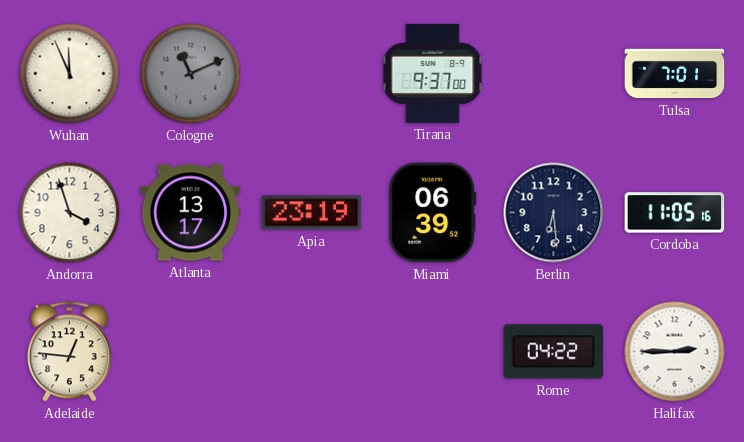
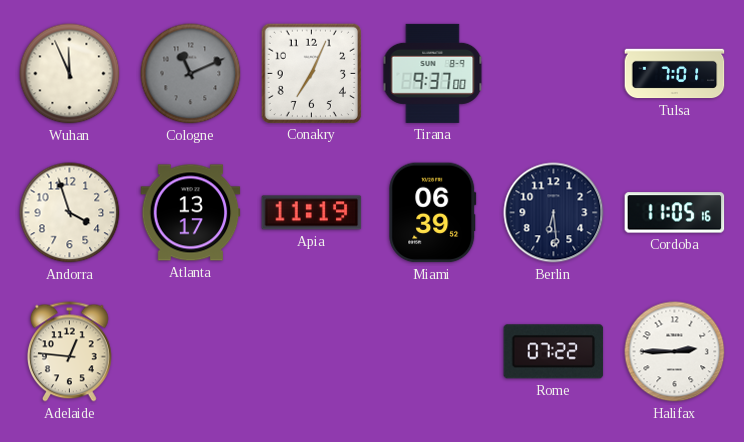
Conakry: none -> 7:04 (311, 73)
Apia: 23:19 -> 11:19 (312, 213)
Rome: 04:22 -> 07:22 (554, 352)
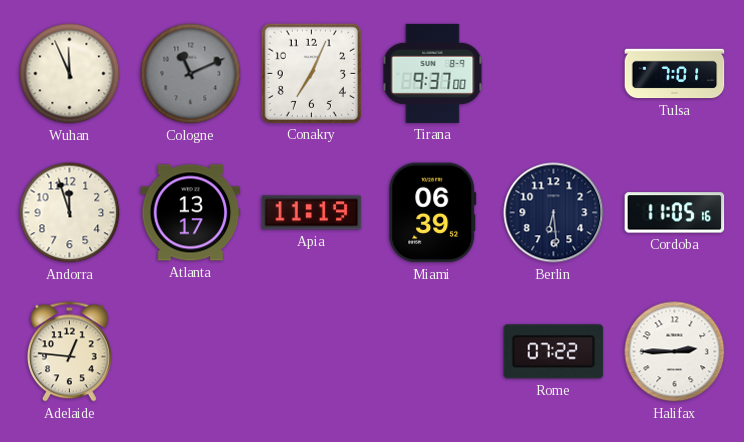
Andorra: 3:57 -> 11:57 (70, 213)
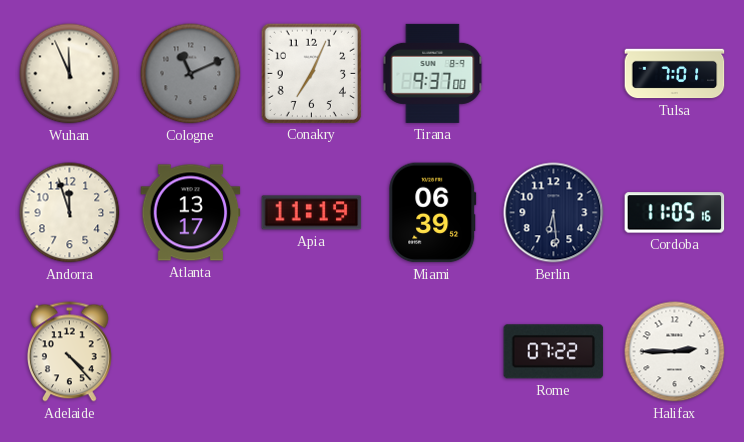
Adelaide: 12:46 -> 4:23 (70, 352)
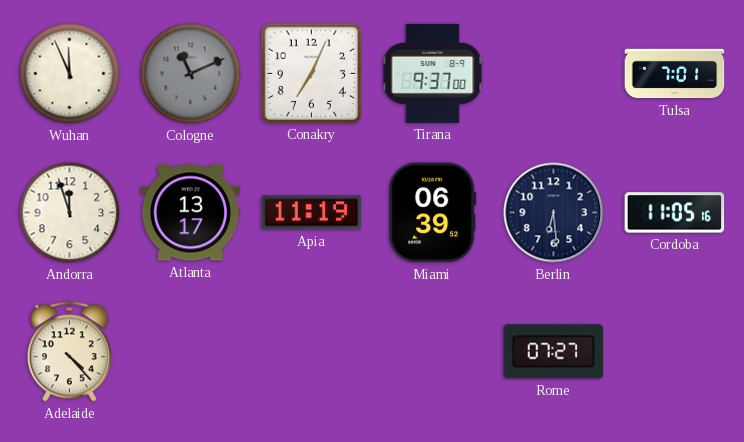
Rome: 07:22 -> 07:27 (554, 352)
Halifax: 2:45 -> none (675, 352)
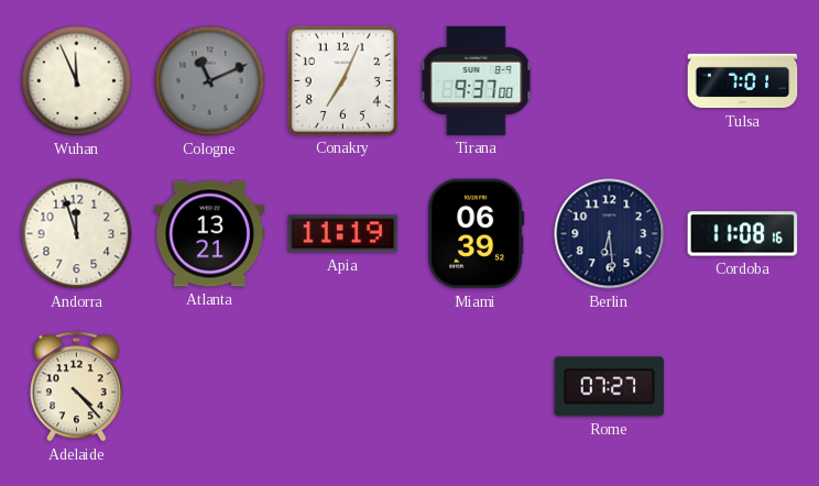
Atlanta: 13:17 -> 13:21 (210, 234)
Cordoba: 11:05 -> 11:08 (743, 234)
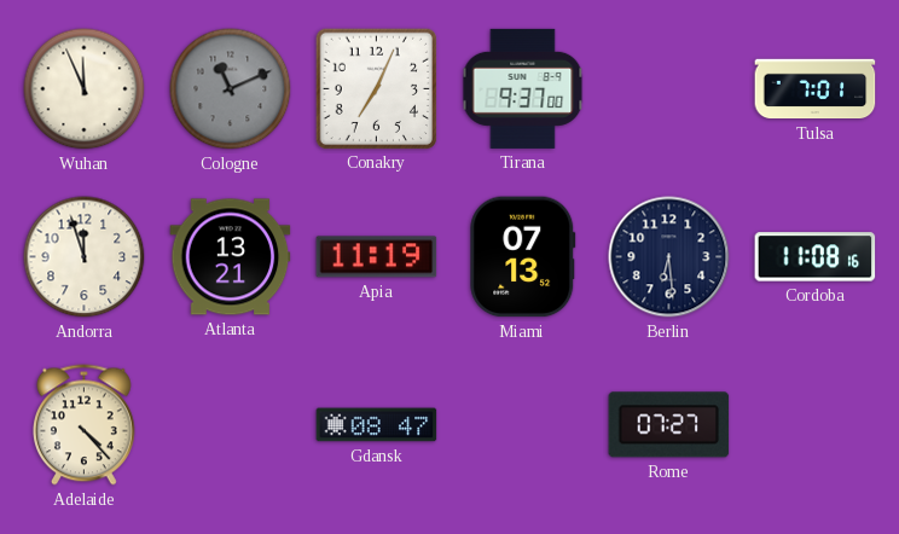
Miami: 06:39 -> 07:13 (523, 257)
Gdansk: none -> 08:47 (377, 425)
